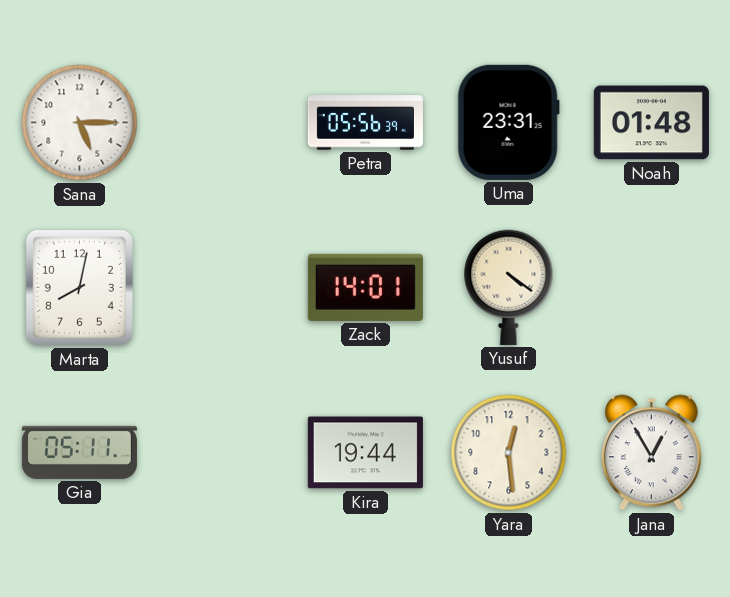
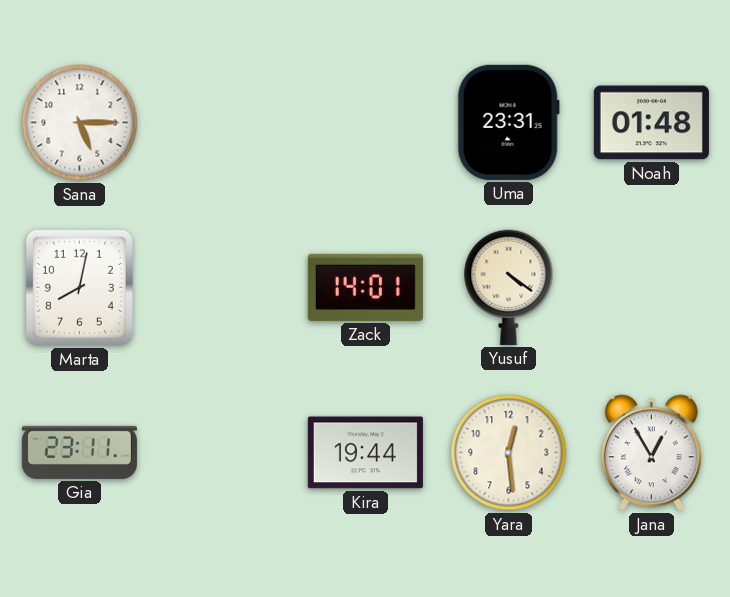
Petra: 05:56 -> none (365, 123)
Gia: 05:11 -> 23:11 (79, 452)
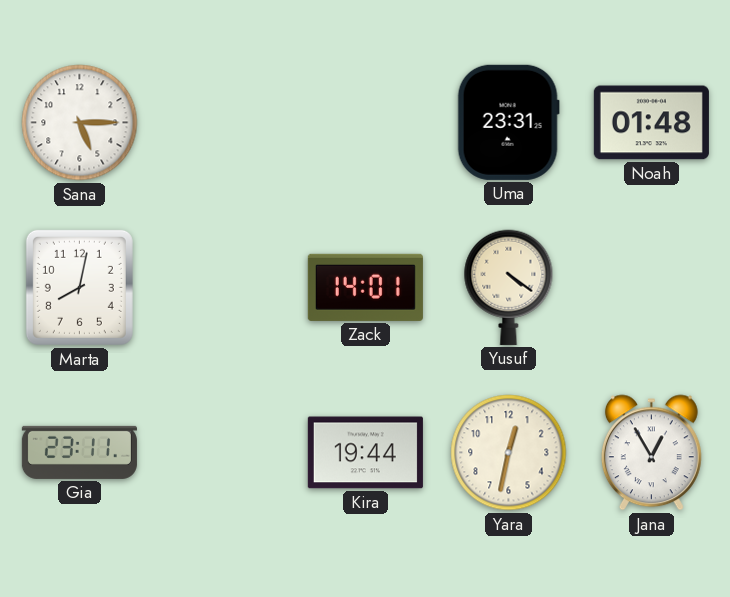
Yara: 12:29 -> 12:32 (509, 453)
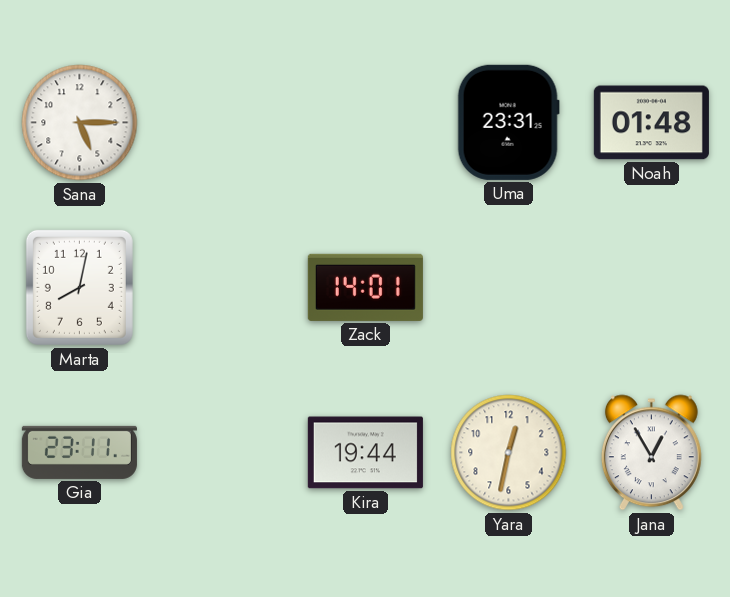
Yusuf: 4:21 -> none (509, 287)
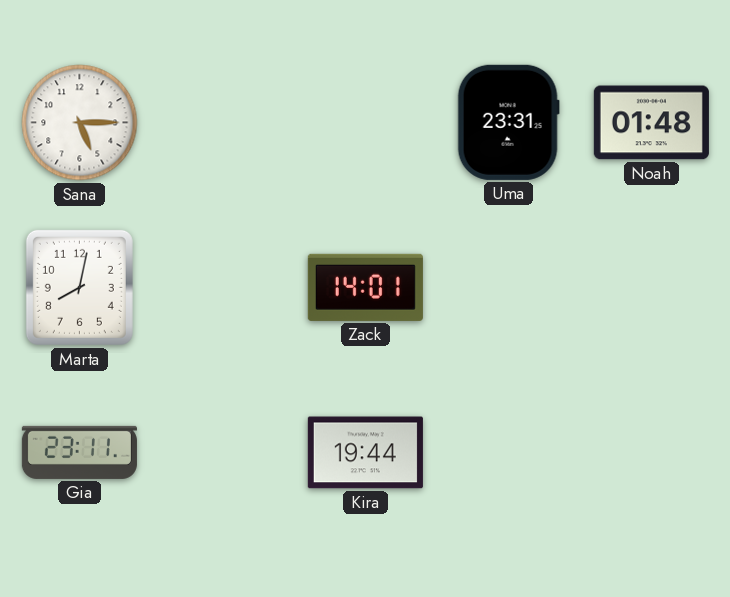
Yara: 12:32 -> none (509, 453)
Jana: 12:55 -> none (651, 453)
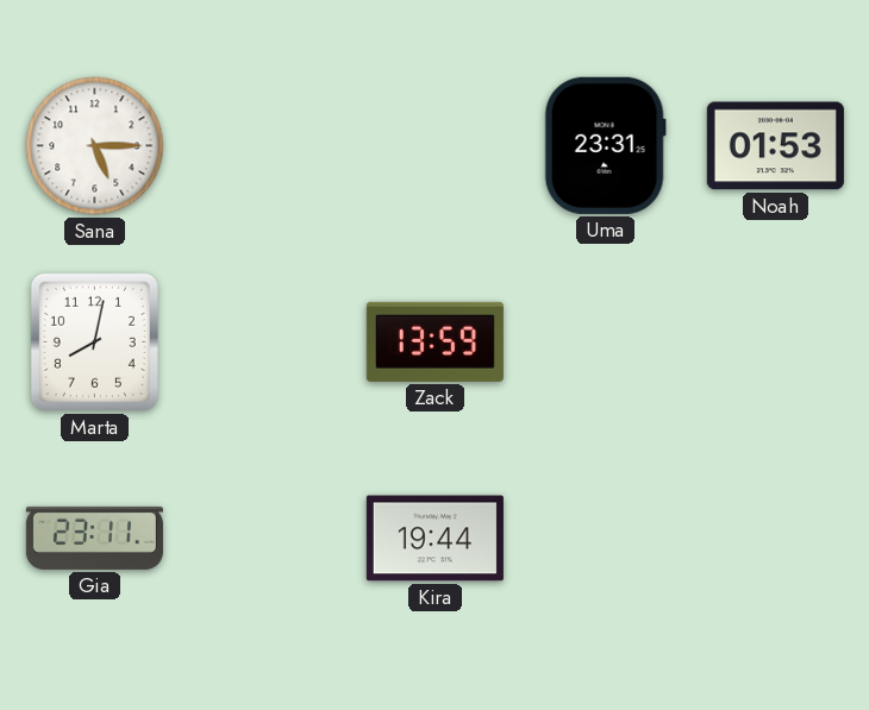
Noah: 01:48 -> 01:53 (775, 146)
Zack: 14:01 -> 13:59 (434, 341)
